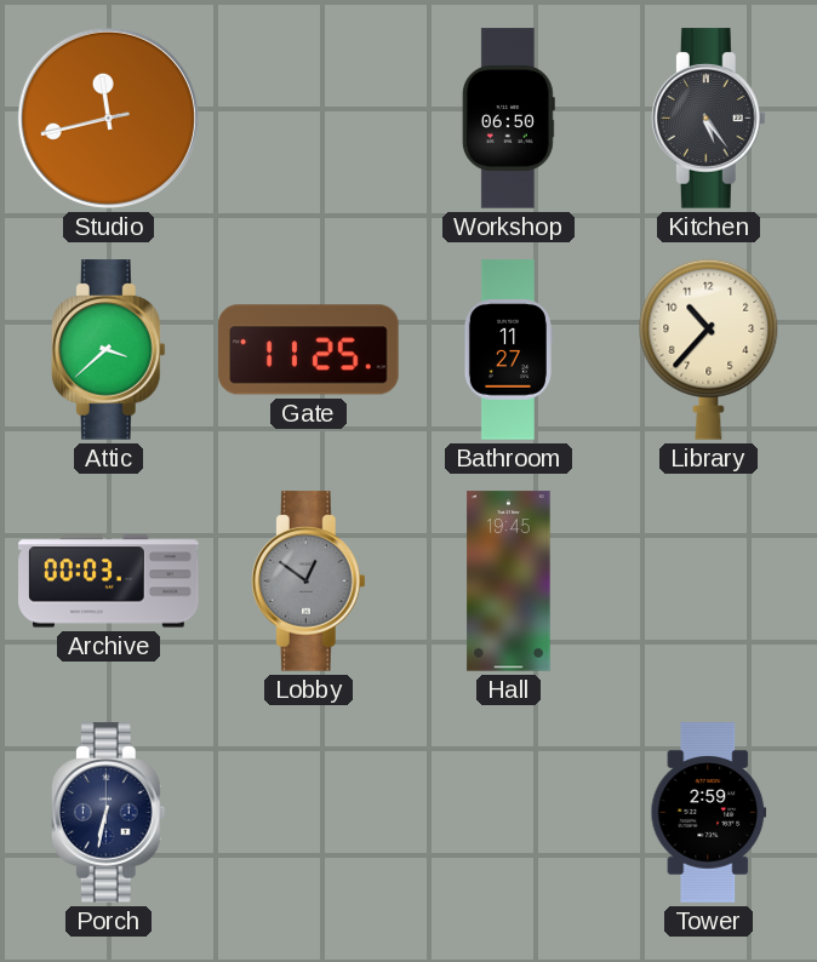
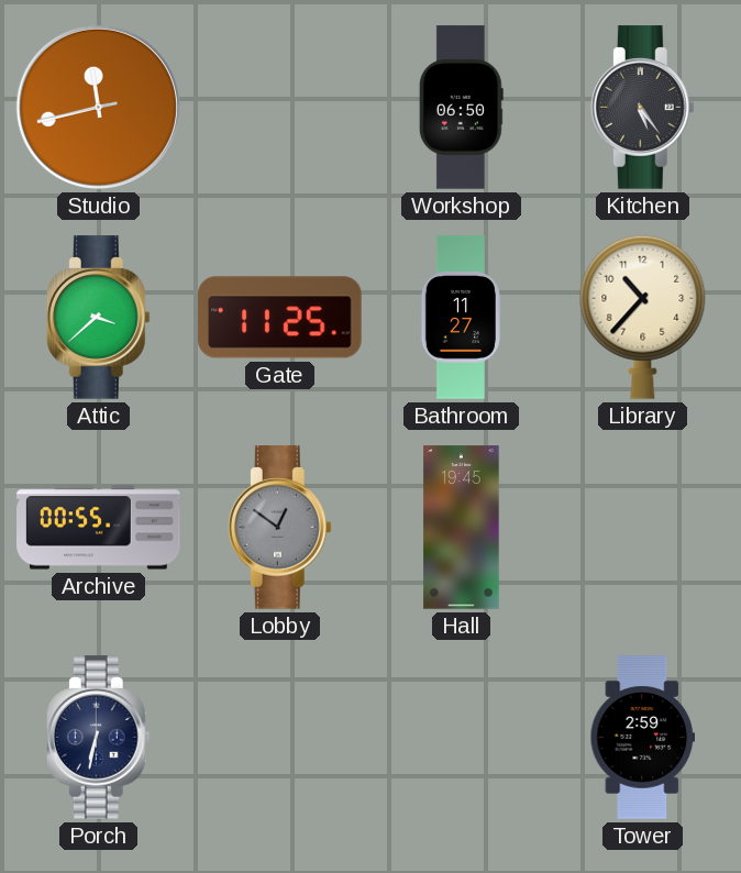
Archive: 00:03 -> 00:55 (99, 528)
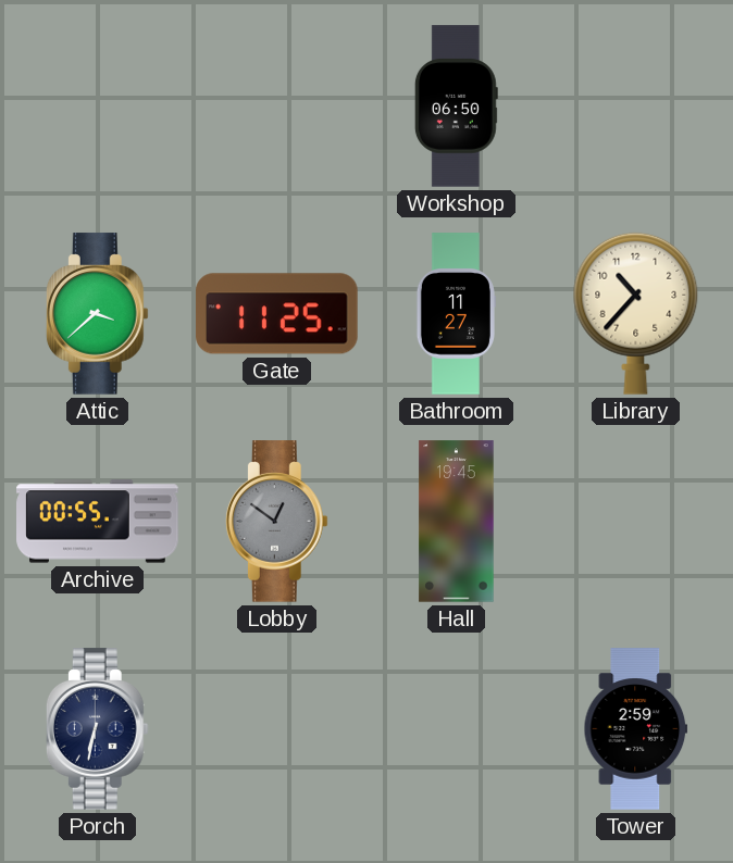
Studio: 11:42 -> none (98, 107)
Kitchen: 5:24 -> none (642, 108)
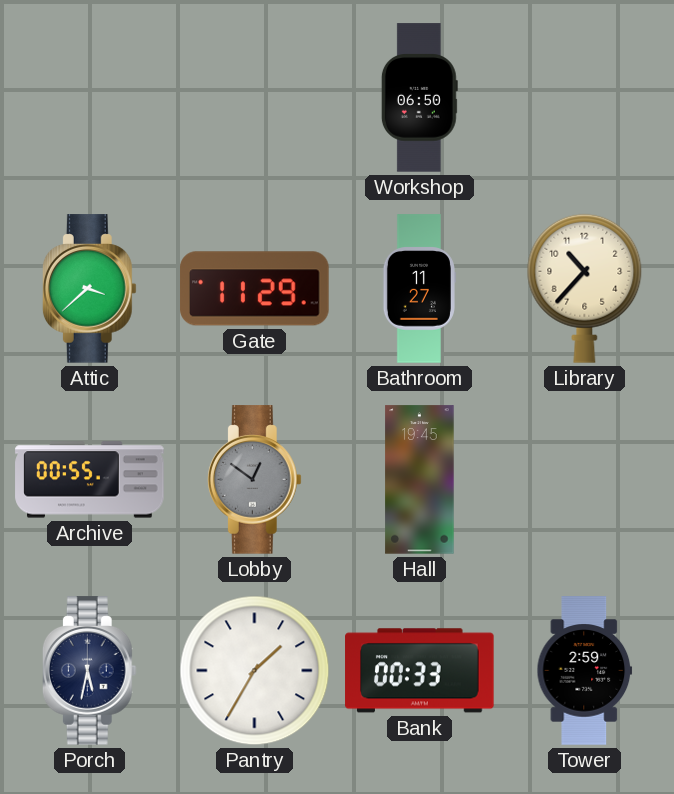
Gate: 11:25 -> 11:29 (255, 289)
Porch: 6:32 -> 5:32 (89, 671)
Pantry: none -> 1:35 (255, 671)
Bank: none -> 00:33 (420, 671)
